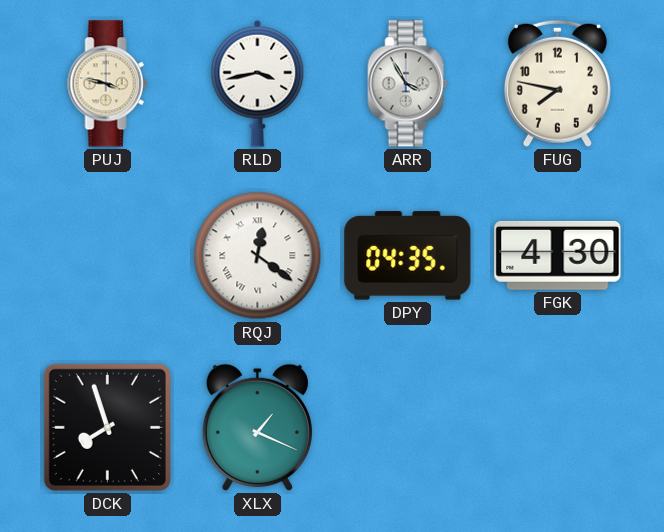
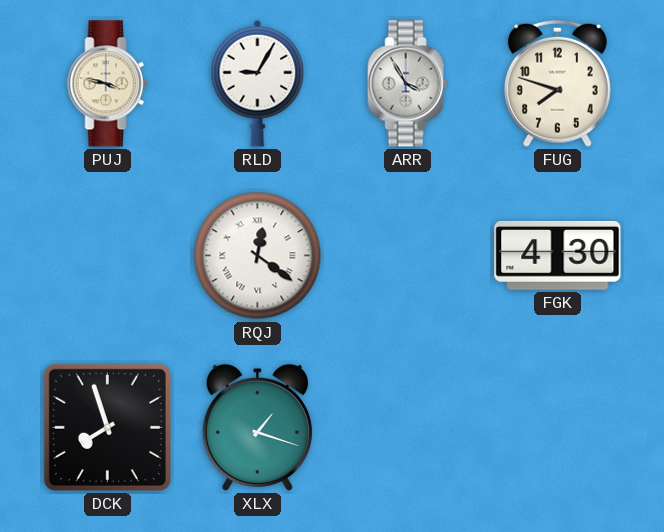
RLD: 3:43 -> 9:05 (258, 83)
FUG: 7:47 -> 7:48 (557, 83)
DPY: 04:35 -> none (408, 256)
XLX: 1:19 -> 1:18 (257, 427)
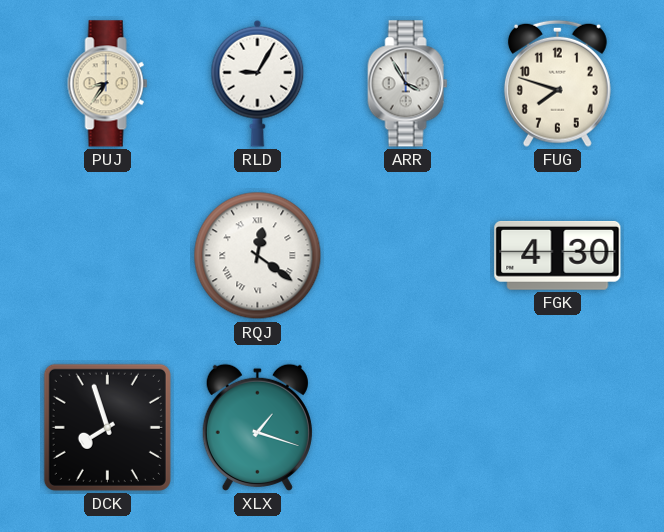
PUJ: 3:47 -> 8:36 (108, 84)
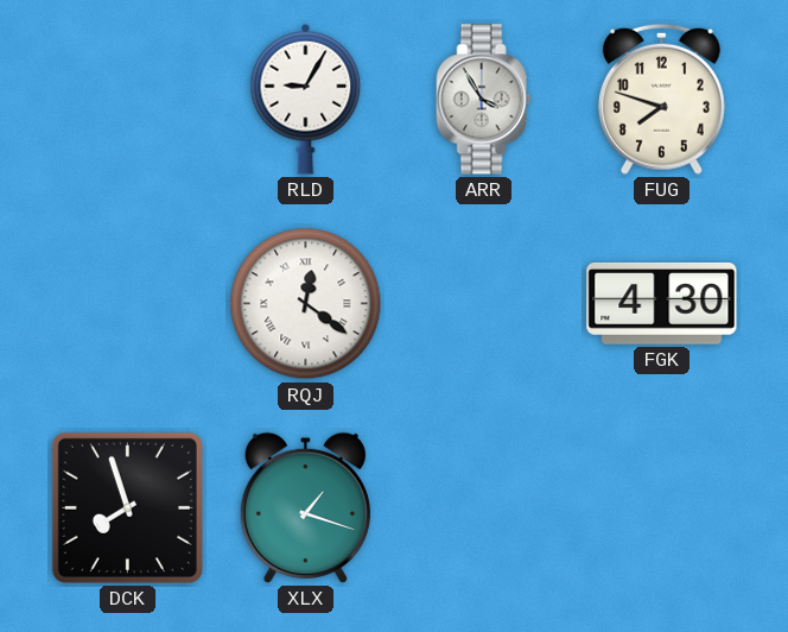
PUJ: 8:36 -> none (108, 84)
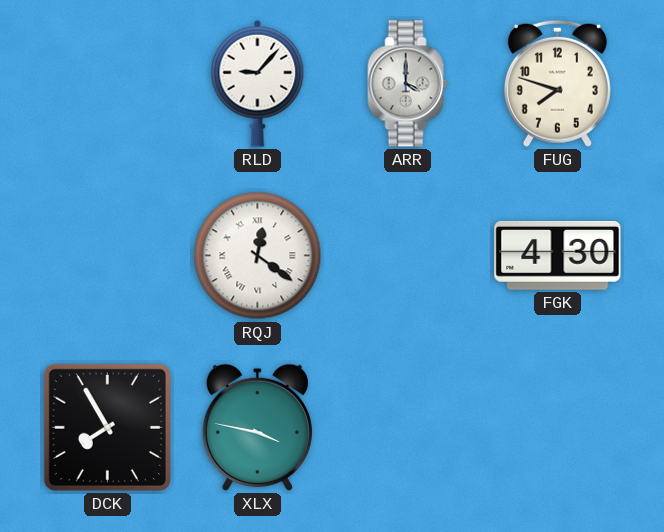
RLD: 9:05 -> 9:07 (258, 83)
ARR: 3:55 -> 4:00 (408, 84)
DCK: 7:57 -> 7:55 (107, 427)
XLX: 1:18 -> 3:47 (257, 427)
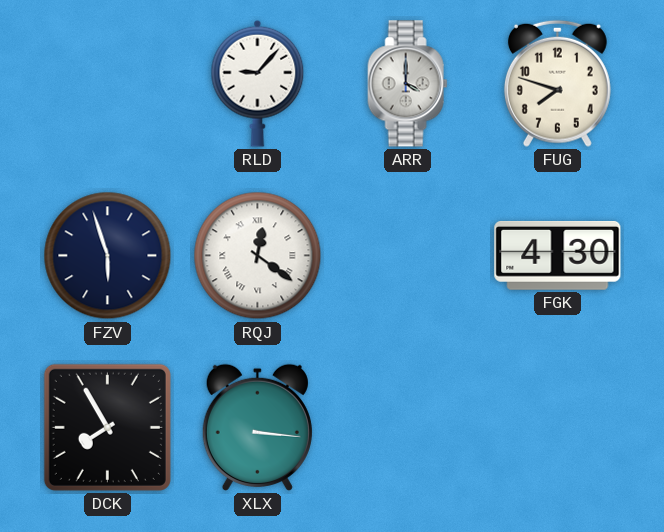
FZV: none -> 5:57 (108, 256)
XLX: 3:47 -> 3:16 (257, 427)
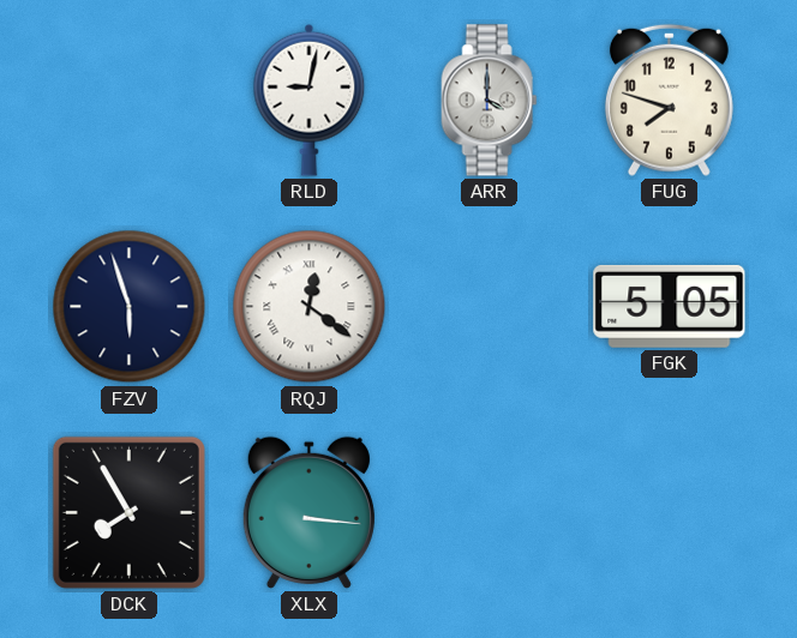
RLD: 9:07 -> 9:02 (310, 100)
FGK: 4:30 -> 5:05 (670, 306)
